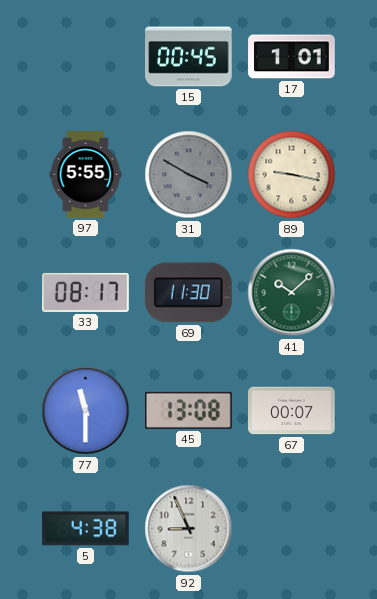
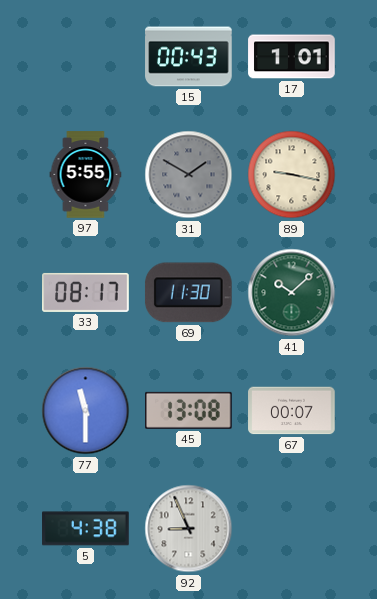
15: 00:45 -> 00:43 (189, 57)
31: 3:50 -> 1:50 (189, 175)
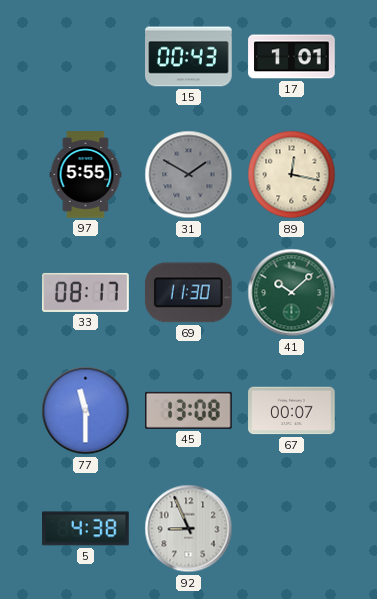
89: 9:17 -> 12:17 (292, 175)
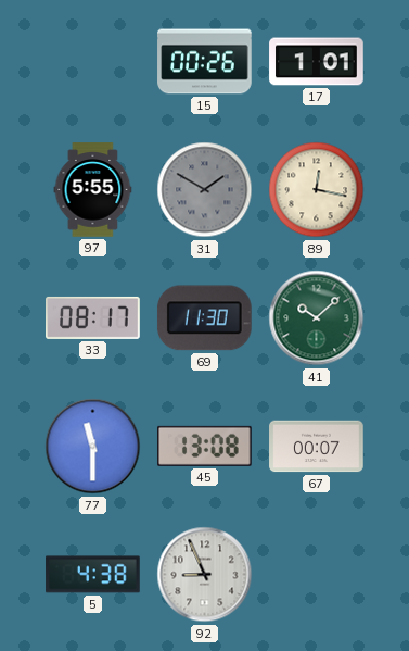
15: 00:43 -> 00:26 (205, 62)
